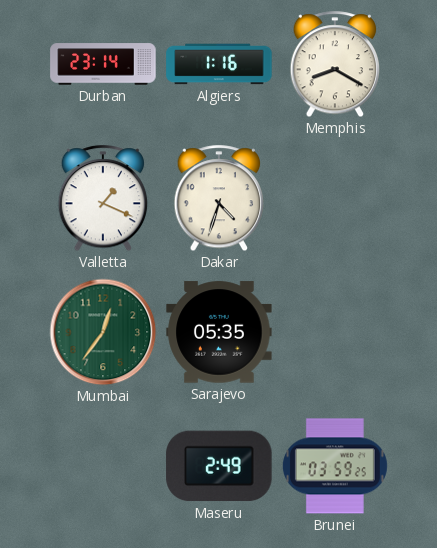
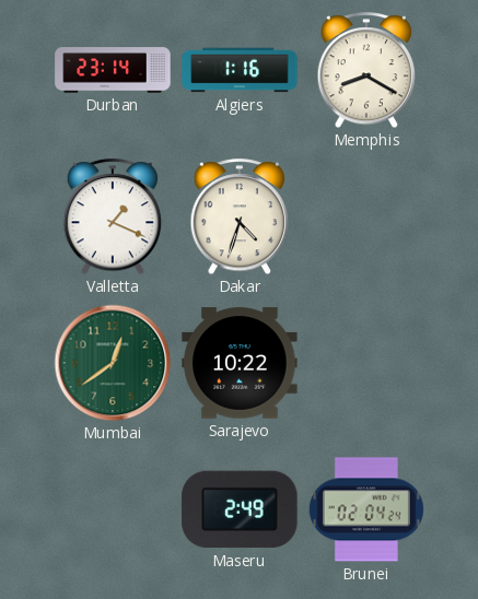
Mumbai: 12:36 -> 12:39 (113, 363)
Sarajevo: 05:35 -> 10:22 (240, 363)
Brunei: 03:59 -> 02:04 (366, 509)
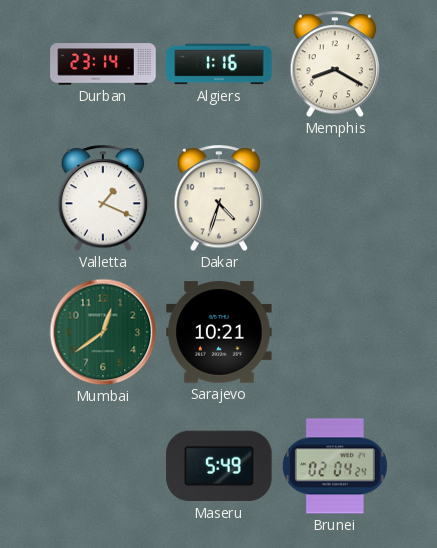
Sarajevo: 10:22 -> 10:21 (219, 332)
Maseru: 2:49 -> 5:49 (219, 466)
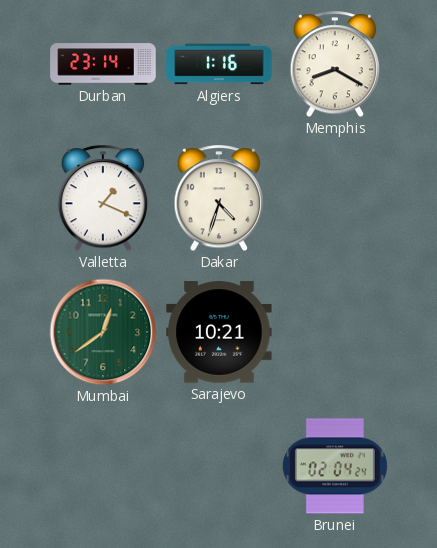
Maseru: 5:49 -> none (219, 466)
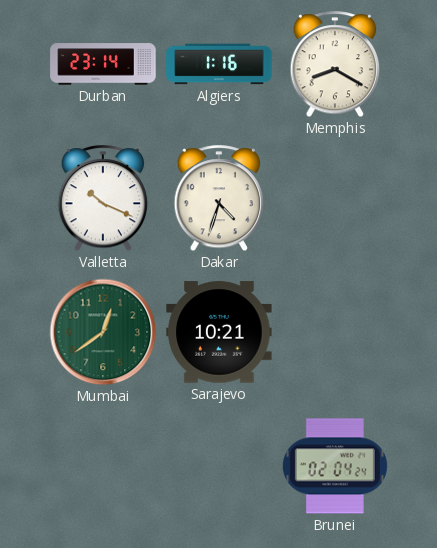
Valletta: 1:19 -> 10:19 (103, 199)
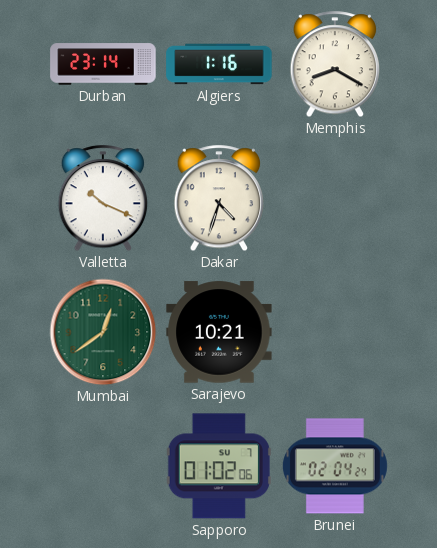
Sapporo: none -> 01:02 (219, 466)
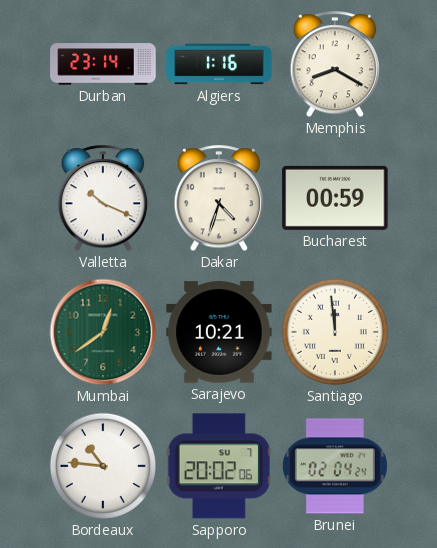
Bucharest: none -> 00:59 (335, 198)
Santiago: none -> 11:59 (335, 332)
Bordeaux: none -> 10:46 (103, 466)
Sapporo: 01:02 -> 20:02 (219, 466)
